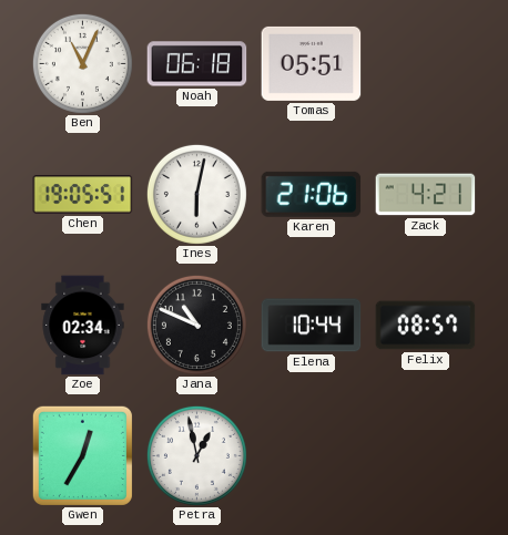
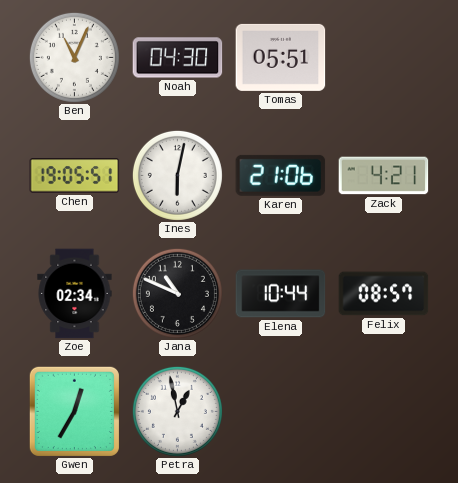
Noah: 06:18 -> 04:30 (178, 58)
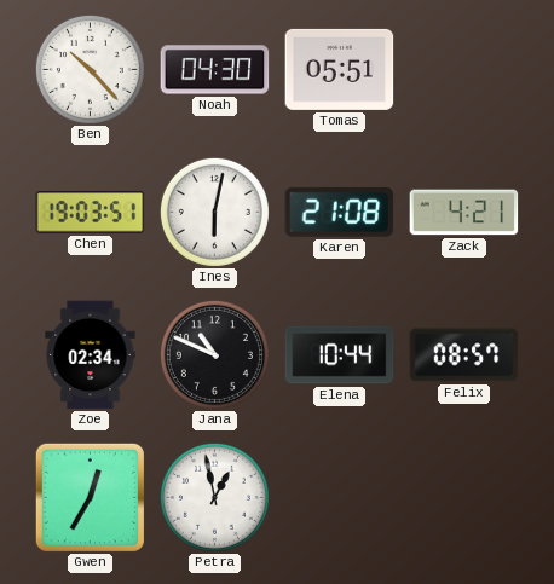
Ben: 11:04 -> 10:23 (90, 69)
Chen: 19:05 -> 19:03 (91, 213)
Karen: 21:06 -> 21:08 (340, 212)
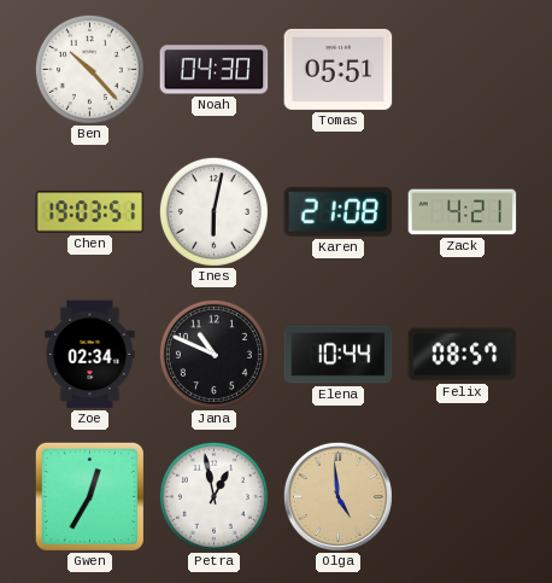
Olga: none -> 4:59 (337, 496)
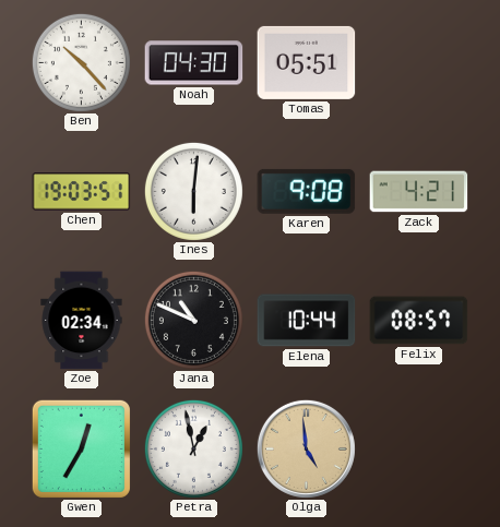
Ines: 6:02 -> 6:01 (193, 191)
Karen: 21:08 -> 9:08 (307, 191)
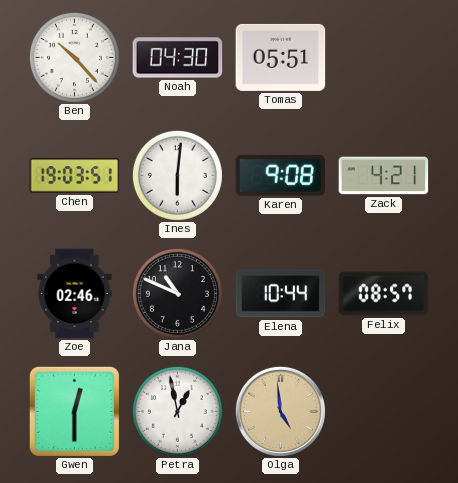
Zoe: 02:34 -> 02:46 (75, 294)
Gwen: 12:35 -> 12:30 (74, 411)
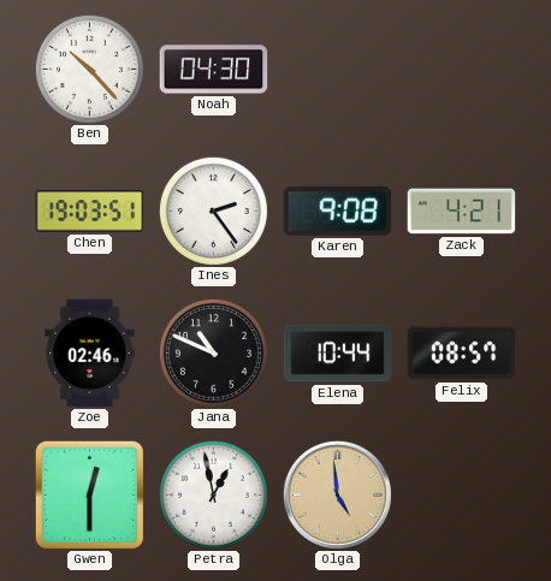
Tomas: 05:51 -> none (281, 57)
Ines: 6:01 -> 2:24 (213, 211)
